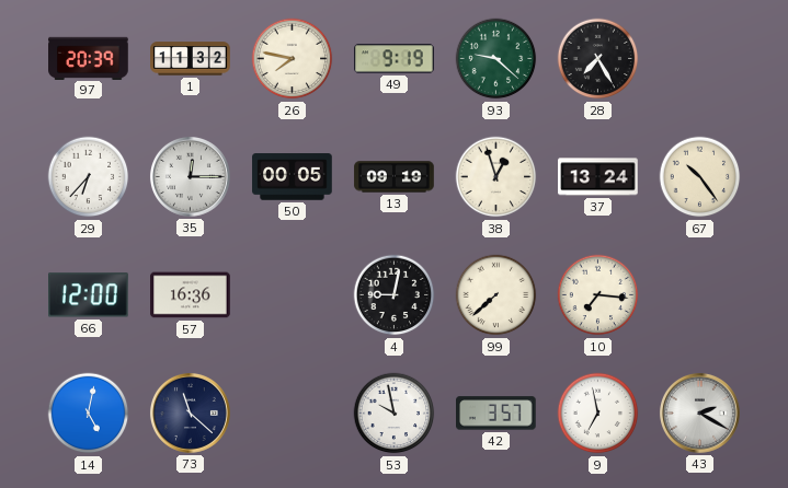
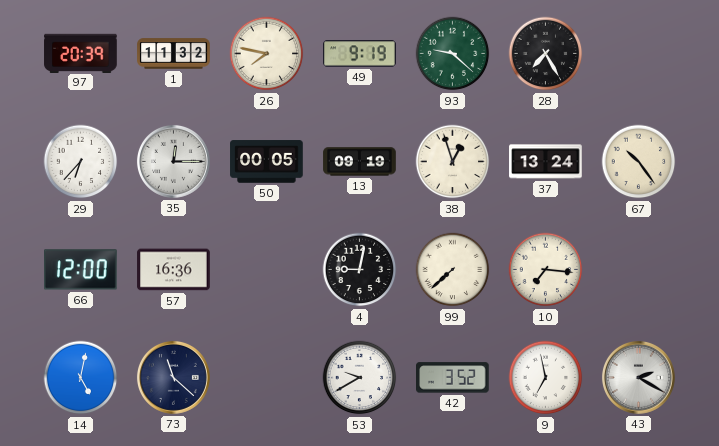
53: 9:58 -> 9:40 (360, 378)
42: 3:57 -> 3:52 (453, 378)
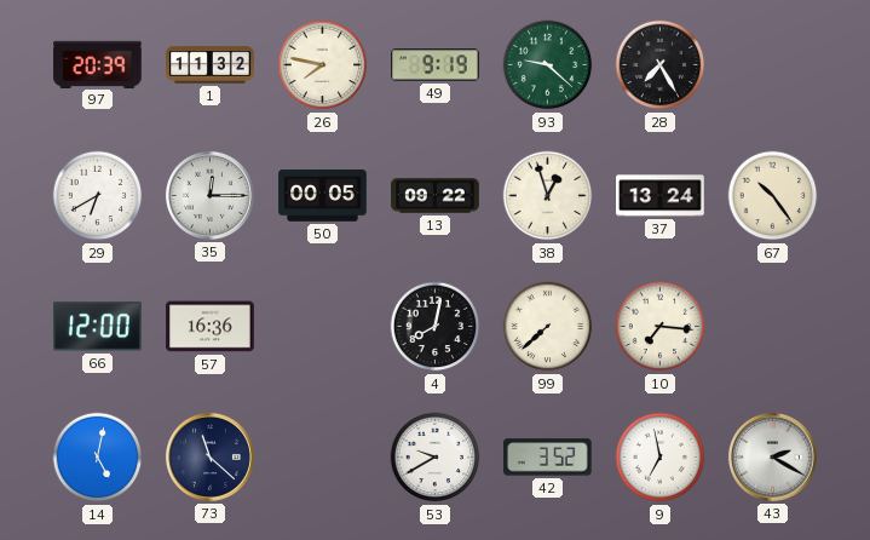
29: 6:37 -> 6:40 (98, 196)
13: 09:19 -> 09:22 (436, 196)
4: 9:02 -> 8:02 (436, 327)
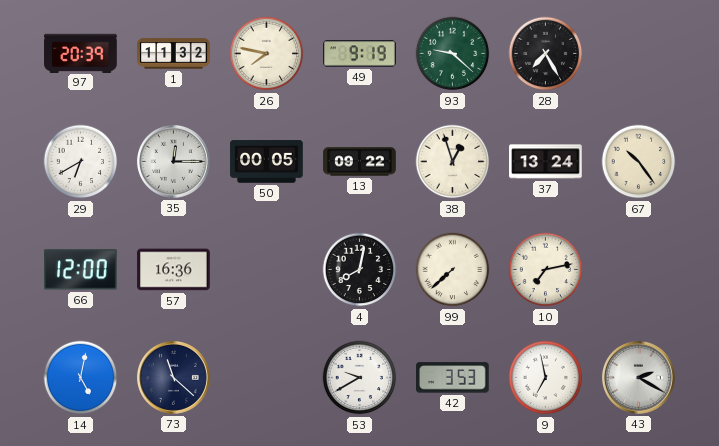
10: 7:16 -> 7:13 (546, 270)
42: 3:52 -> 3:53 (453, 378)
